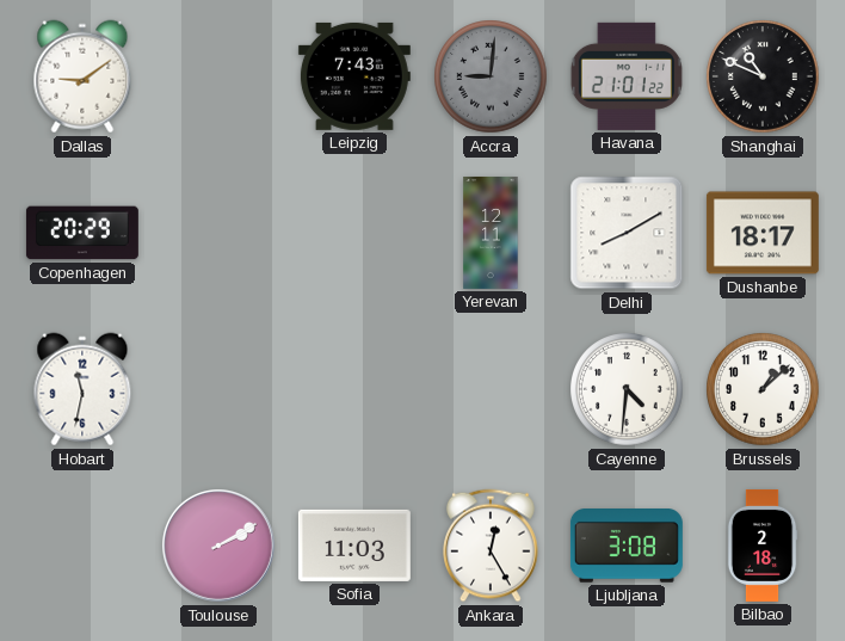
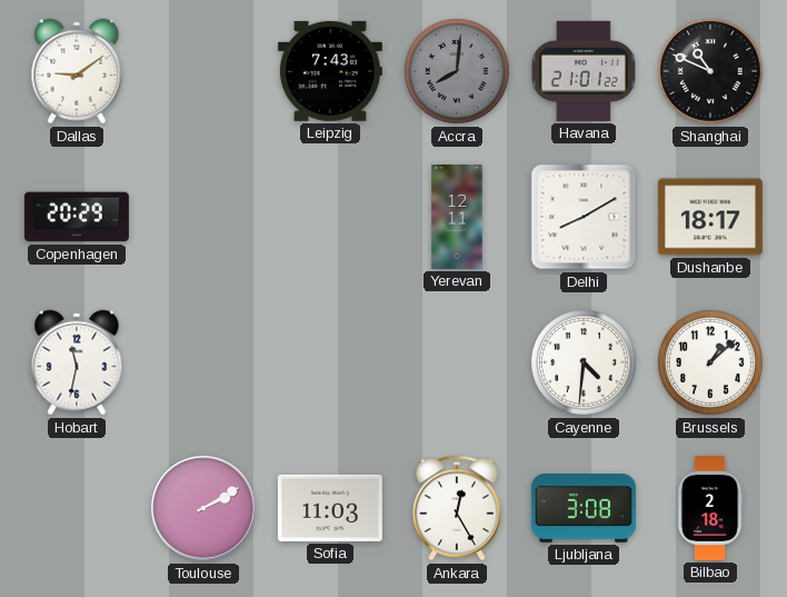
Accra: 9:01 -> 8:01 (457, 71)
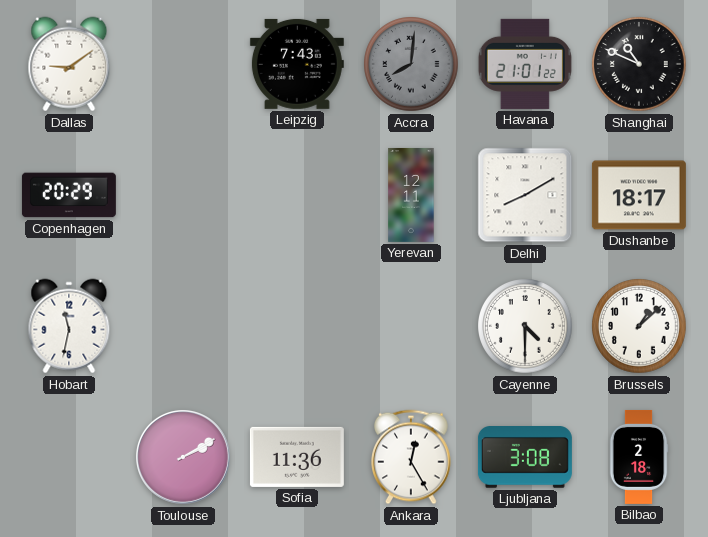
Cayenne: 4:31 -> 4:30 (525, 326)
Sofia: 11:03 -> 11:36 (297, 457)
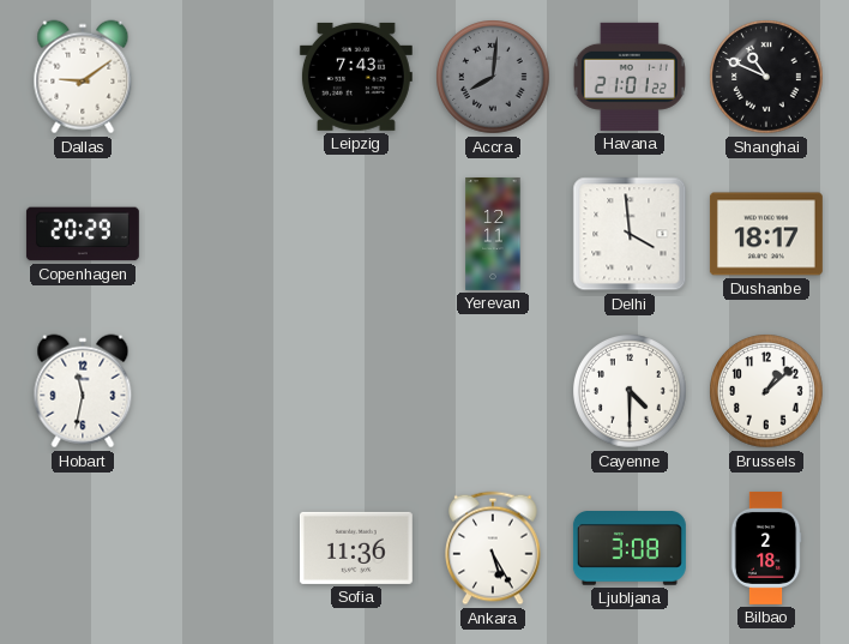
Delhi: 8:10 -> 3:59 (630, 234)
Toulouse: 2:10 -> none (183, 457)
Ankara: 12:25 -> 5:25 (494, 548)
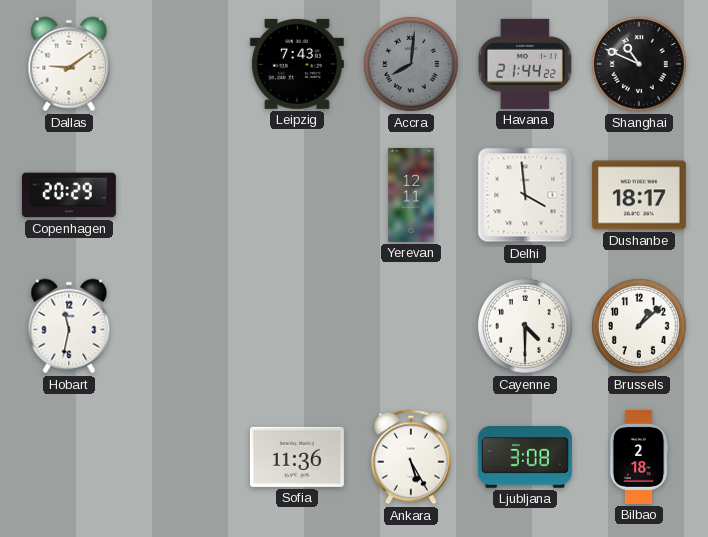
Havana: 21:01 -> 21:44 (525, 64)
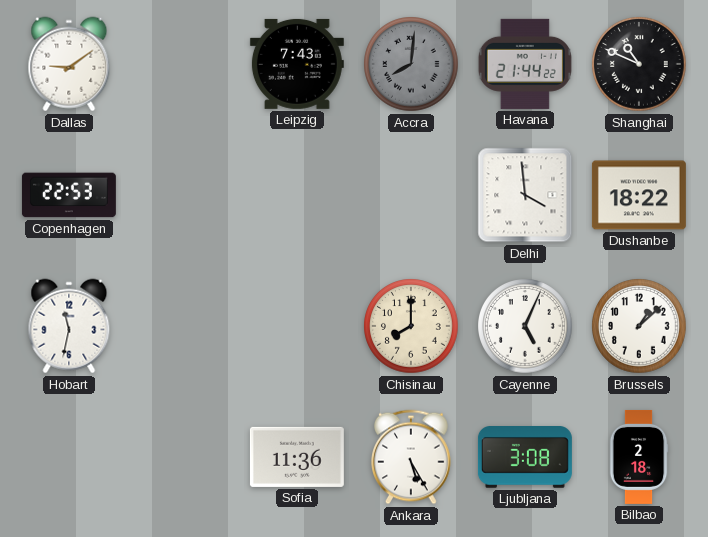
Copenhagen: 20:29 -> 22:53 (69, 195)
Yerevan: 12:11 -> none (411, 195)
Dushanbe: 18:17 -> 18:22 (639, 195)
Chisinau: none -> 8:00 (411, 326)
Cayenne: 4:30 -> 5:04 (525, 326)
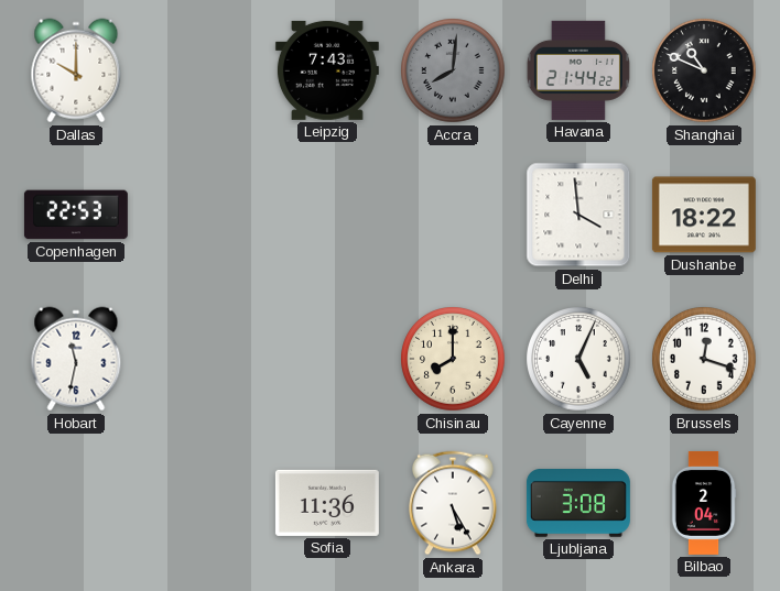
Dallas: 9:09 -> 10:00 (76, 70)
Brussels: 1:08 -> 12:18 (704, 359)
Bilbao: 2:18 -> 2:04 (704, 503)
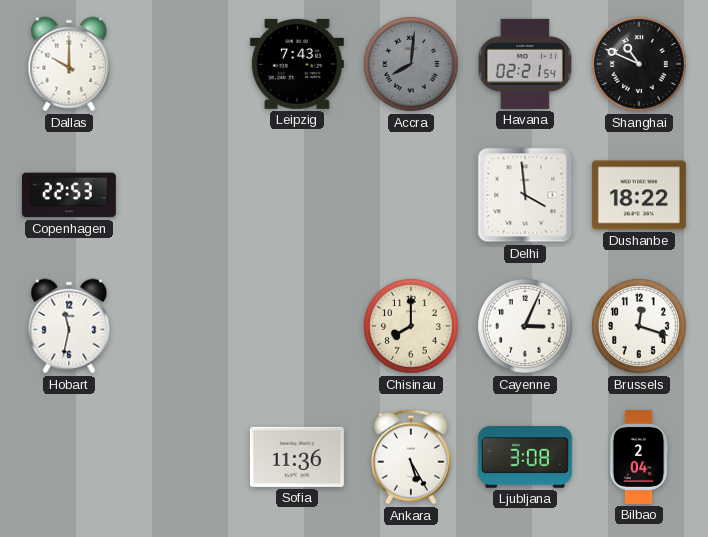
Havana: 21:44 -> 02:21 (525, 64)
Cayenne: 5:04 -> 3:04 (525, 326)
